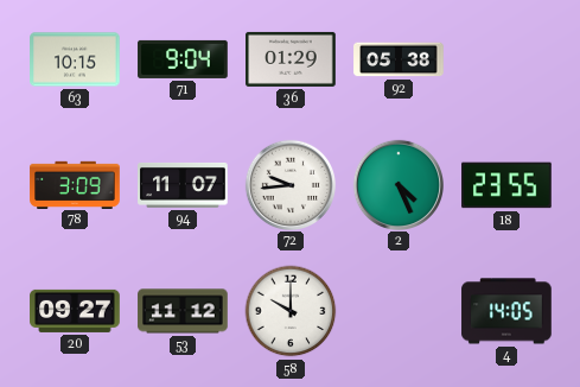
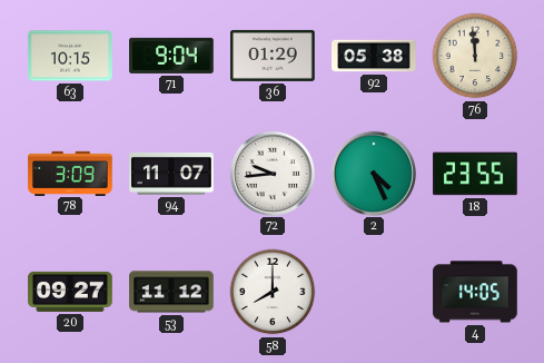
76: none -> 11:59 (475, 56)
58: 10:00 -> 8:00 (273, 292)
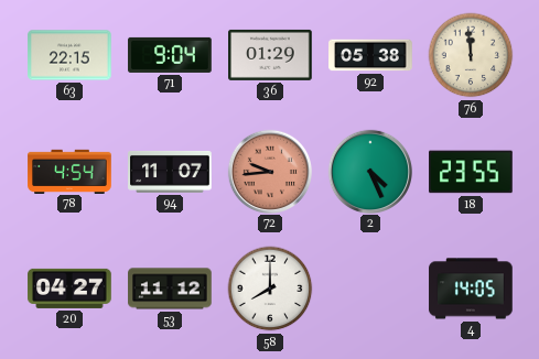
63: 10:15 -> 22:15 (69, 55)
78: 3:09 -> 4:54 (69, 171)
72 dial: white -> salmon (269, 171)
20: 09:27 -> 04:27 (69, 289)
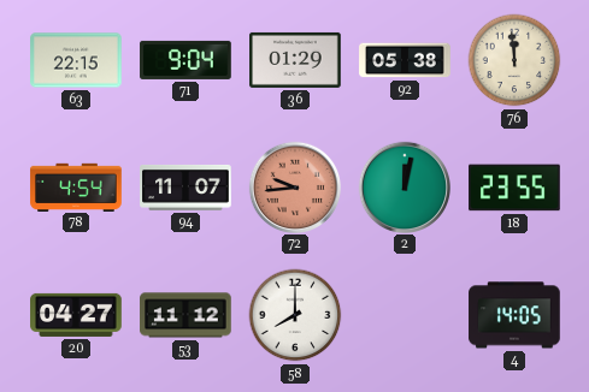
2: 4:26 -> 12:02 (404, 186)
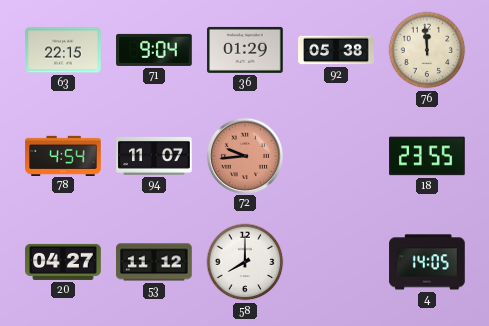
2: 12:02 -> none (404, 186)
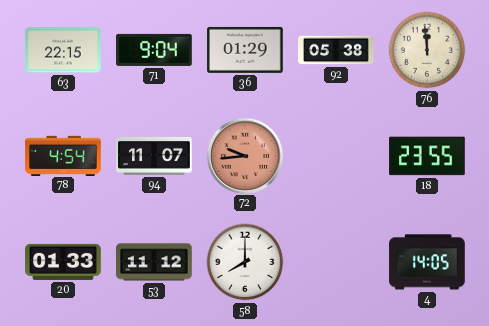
20: 04:27 -> 01:33 (63, 262)
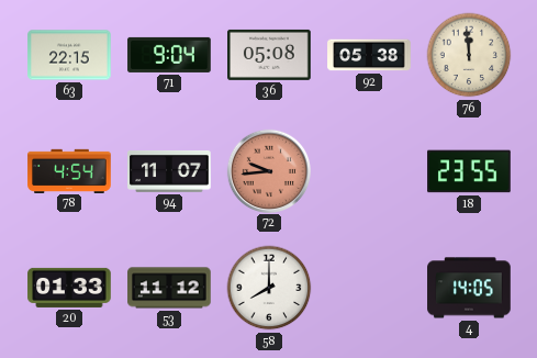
36: 01:29 -> 05:08 (269, 55)
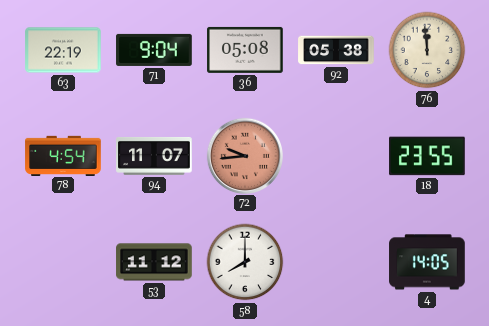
63: 22:15 -> 22:19 (63, 50)
20: 01:33 -> none (69, 288)
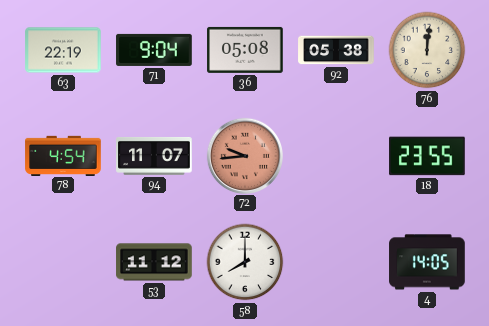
76: 11:59 -> 12:01 (427, 50)
